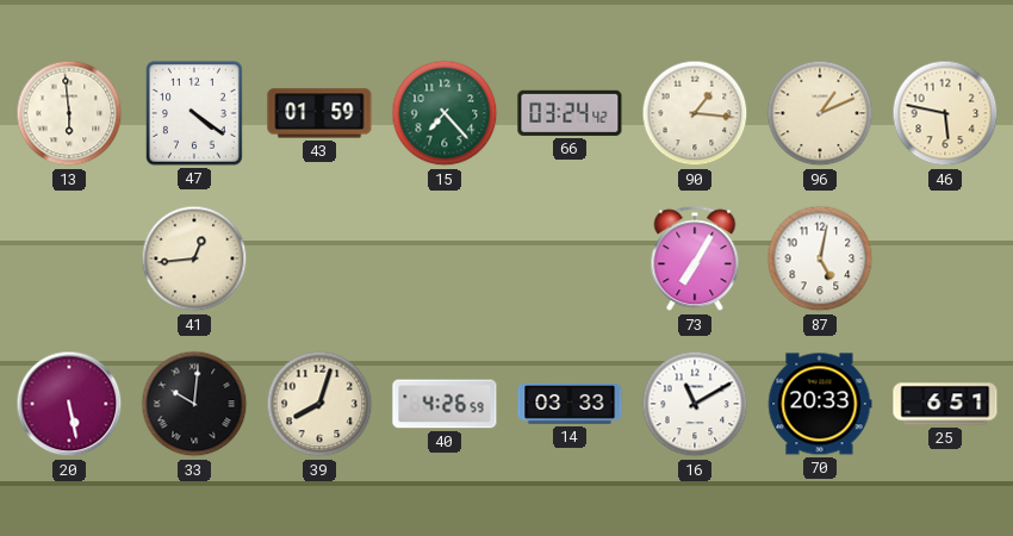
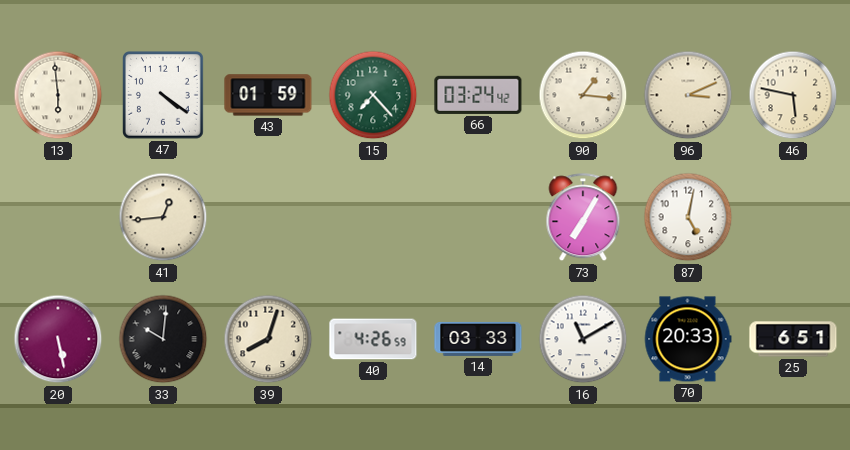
96: 1:11 -> 3:11 (688, 95)
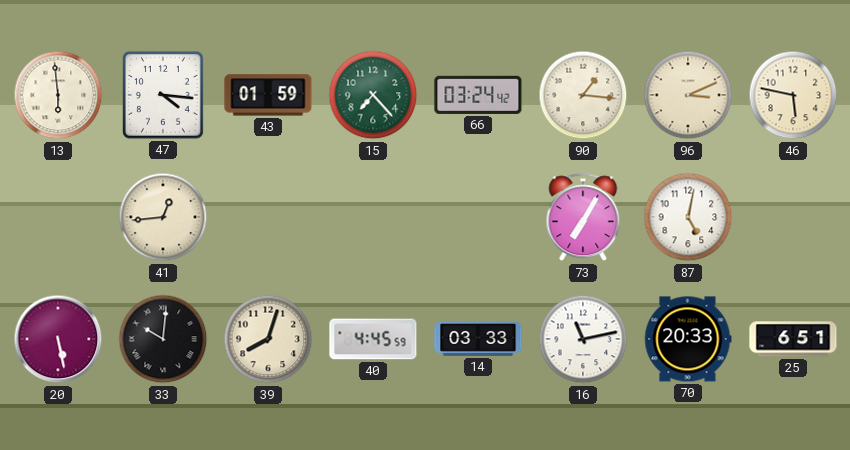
47: 4:21 -> 4:16 (164, 96)
40: 4:26 -> 4:45 (373, 339)
16: 11:10 -> 11:13 (583, 339)
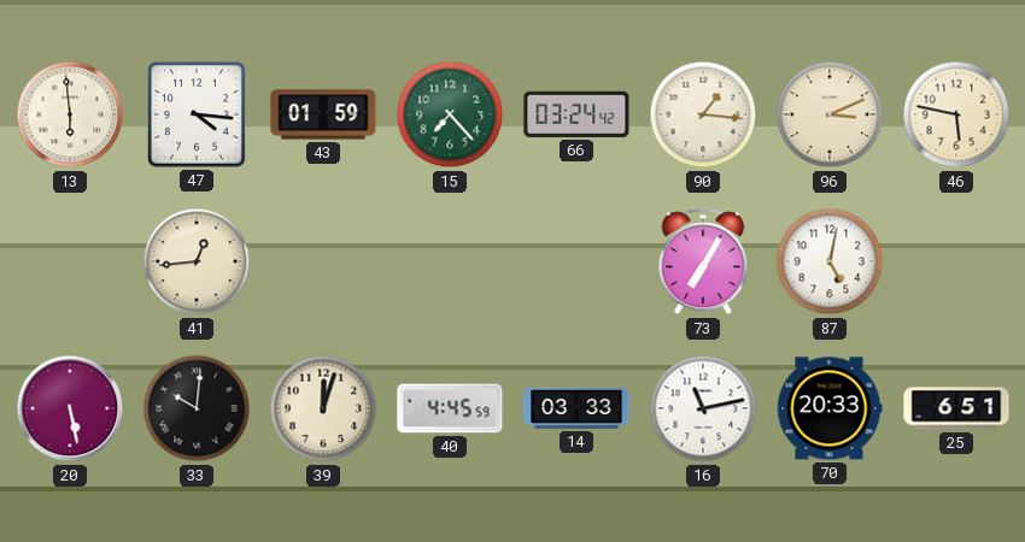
39: 8:03 -> 12:03 (323, 408)
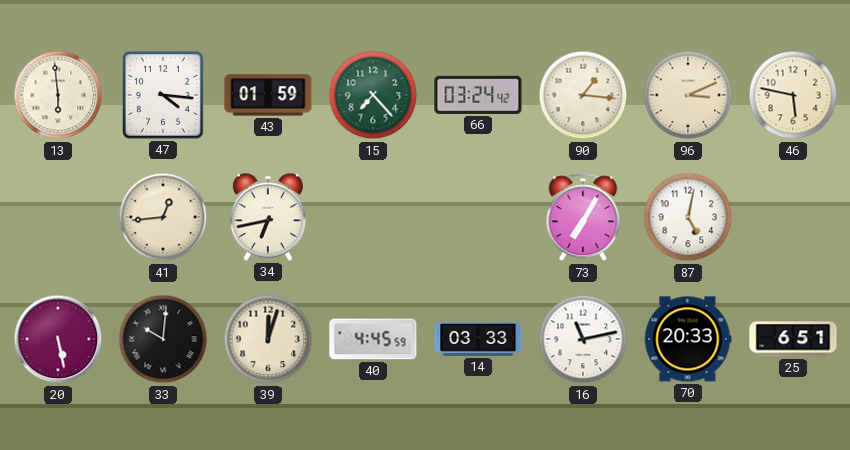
34: none -> 6:43 (268, 217)
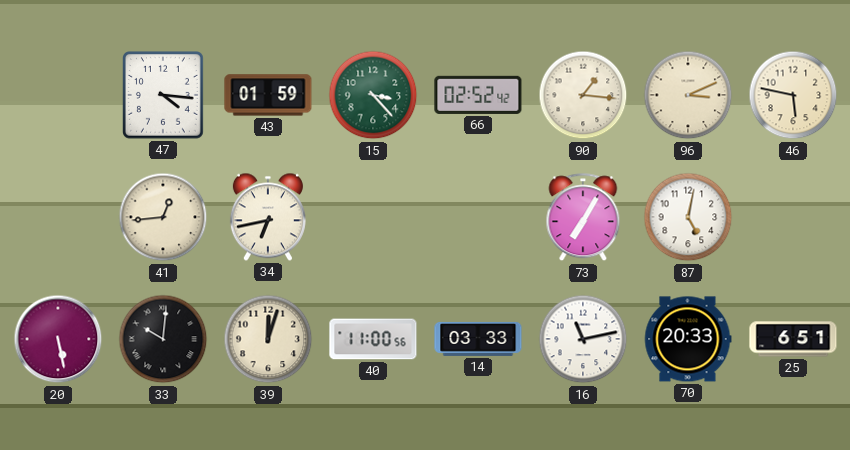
13: 5:59 -> none (58, 95)
15: 7:23 -> 3:23 (373, 95)
66: 03:24 -> 02:52 (478, 95)
40: 4:45 -> 11:00 (373, 339)
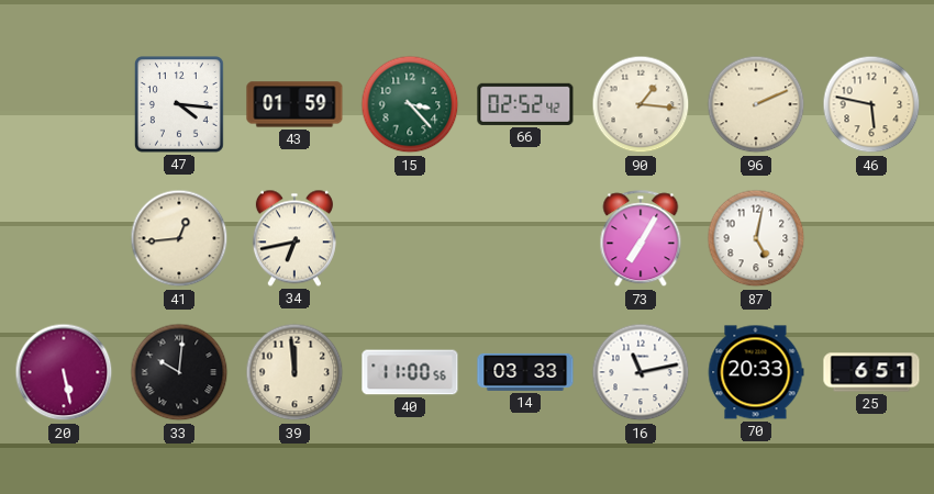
96: 3:11 -> 2:11 (756, 104)
39: 12:03 -> 11:59 (294, 372)
